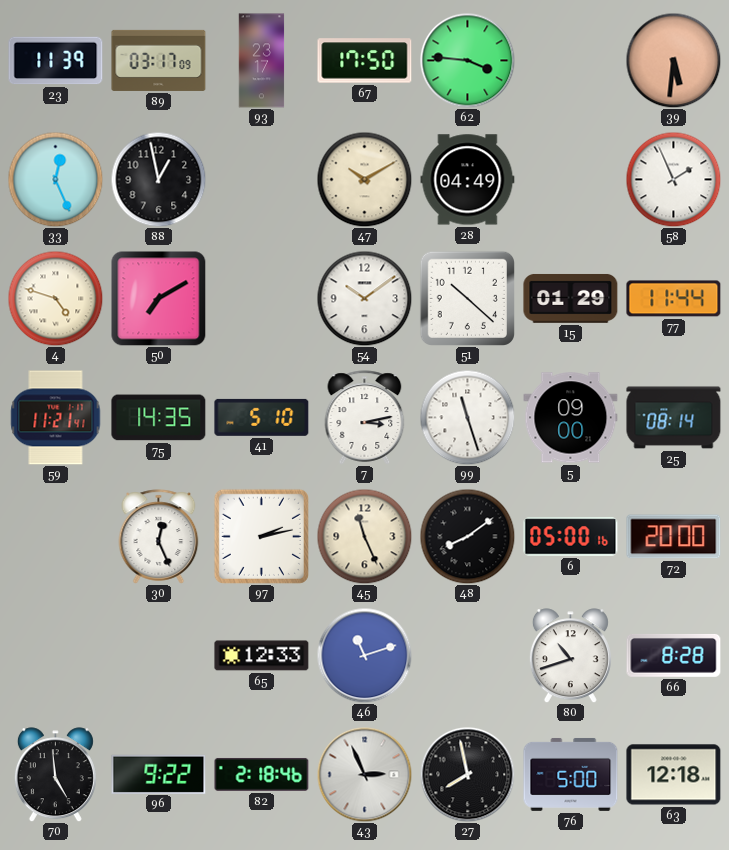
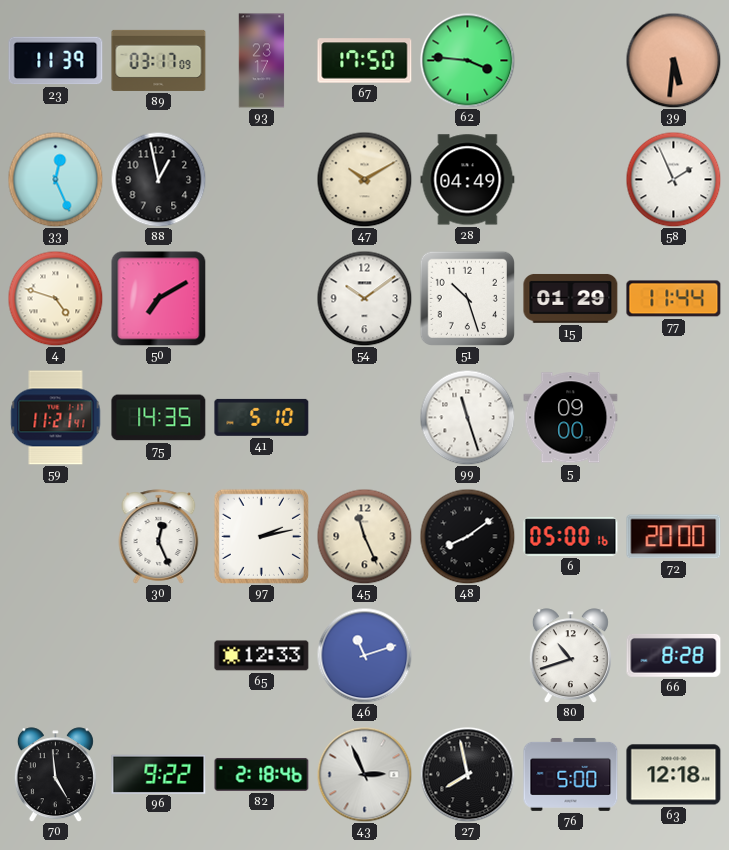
51: 10:22 -> 10:27 (467, 298)
7: 3:13 -> none (365, 418)
25: 08:14 -> none (674, 418)
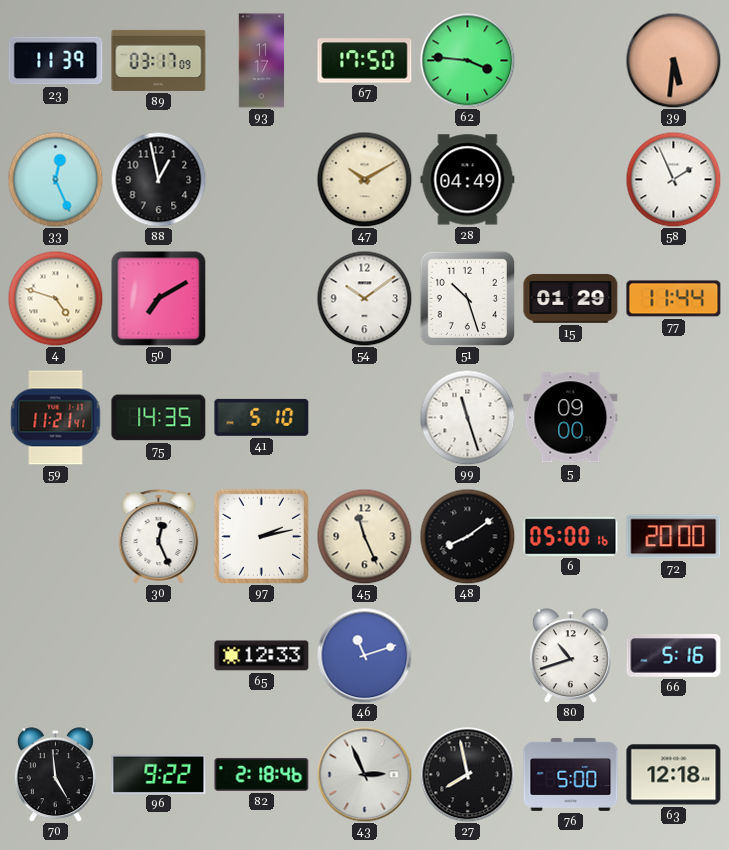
93: 23:17 -> 11:17 (262, 61)
66: 8:28 -> 5:16 (674, 655)
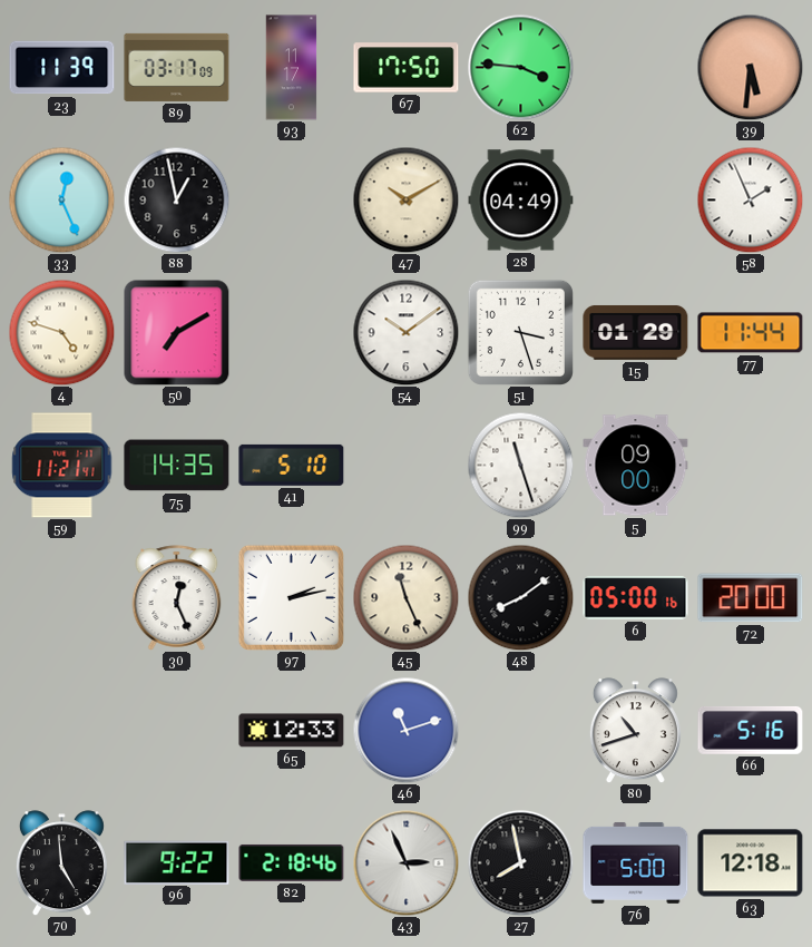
51: 10:27 -> 3:27 (520, 332)
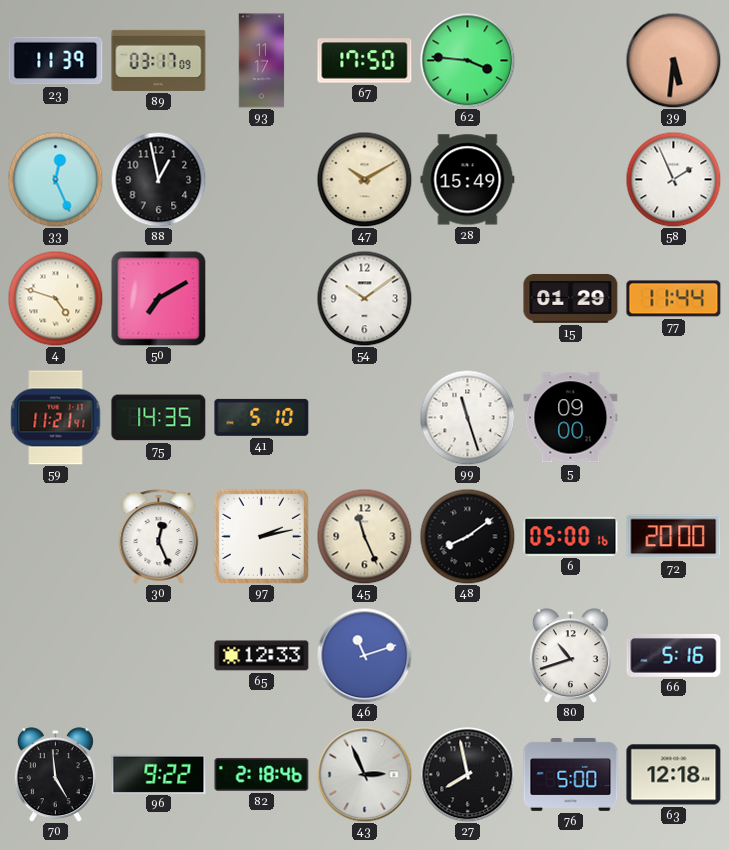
28: 04:49 -> 15:49 (468, 180)
51: 3:27 -> none (520, 332)
